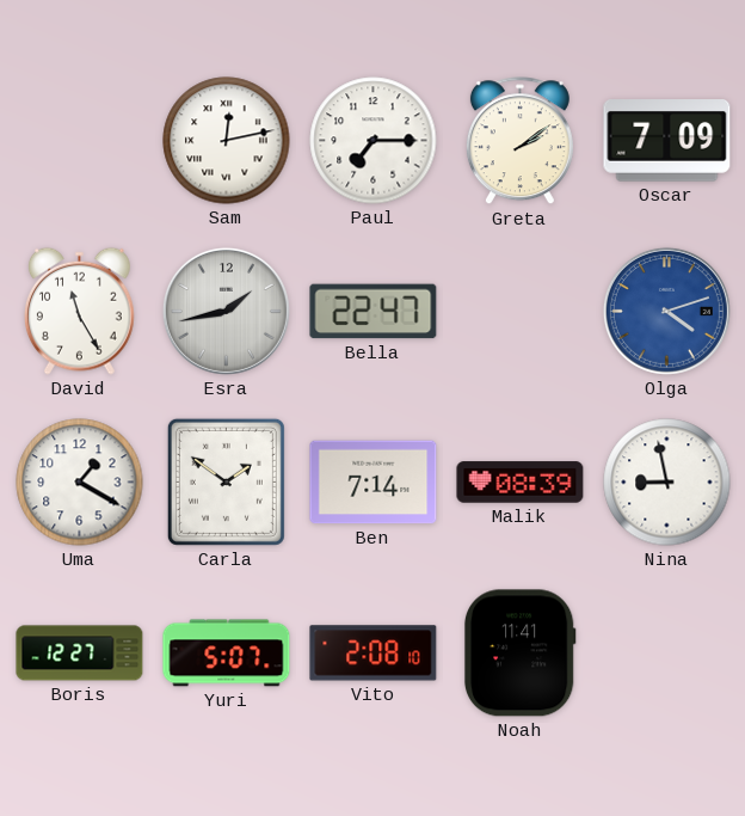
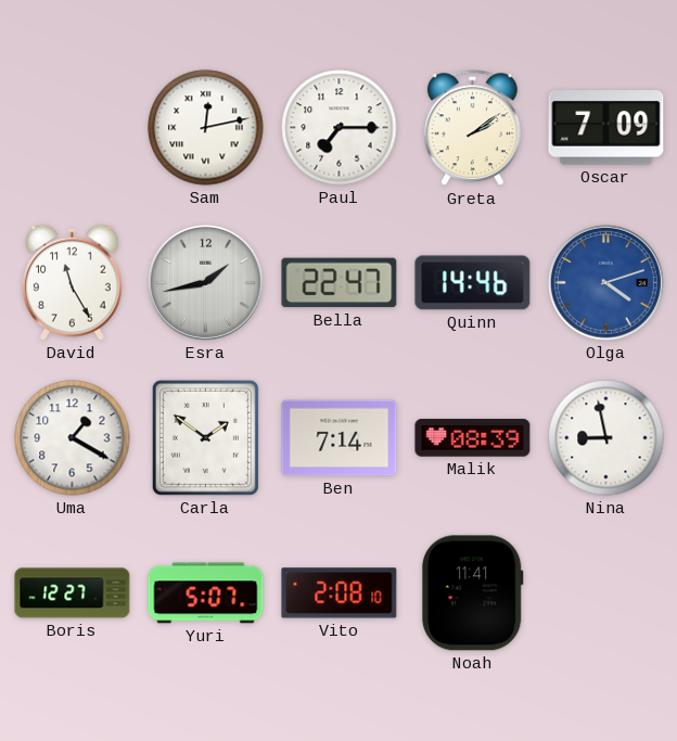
Quinn: none -> 14:46 (473, 283)
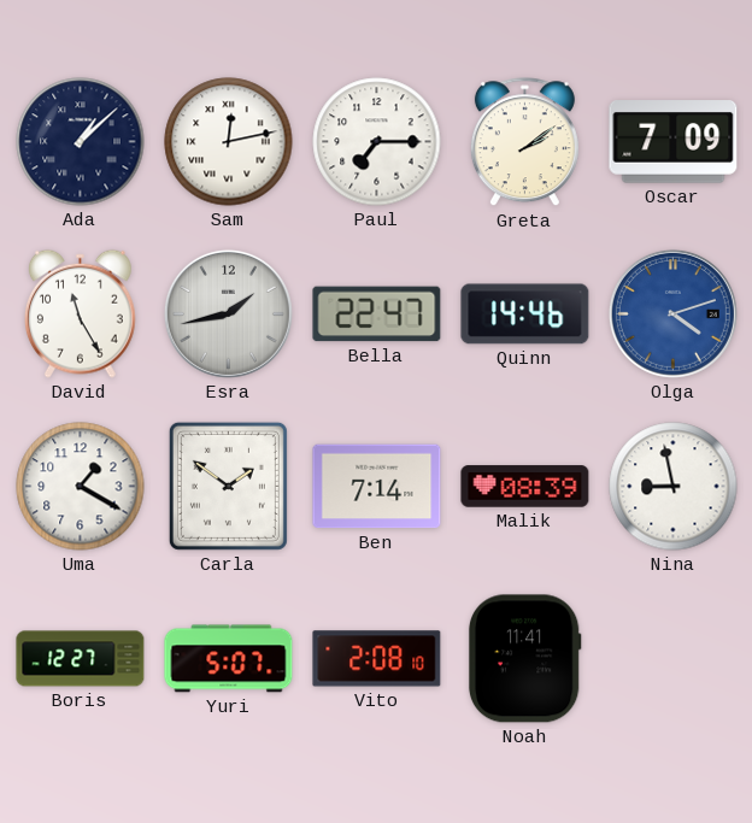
Ada: none -> 1:08 (81, 142)
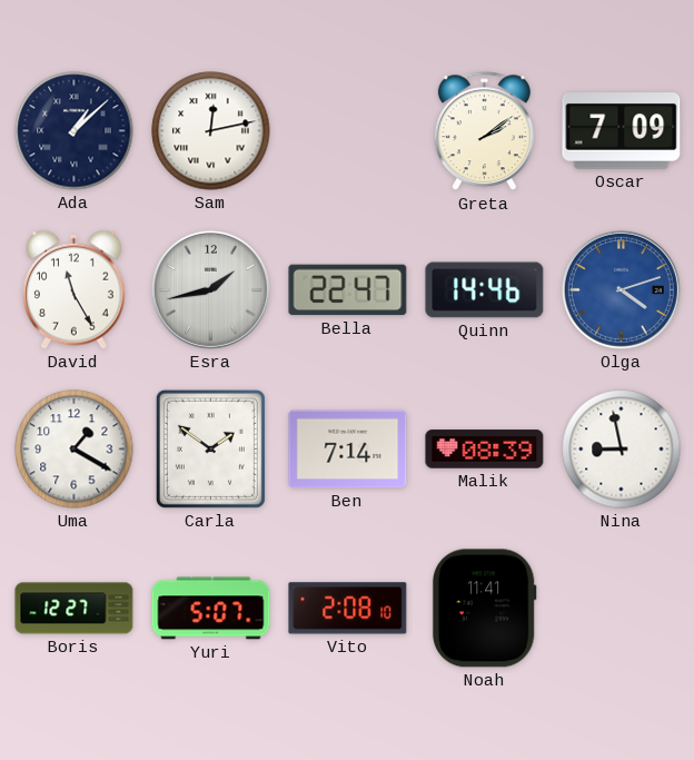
Paul: 7:15 -> none (377, 142)
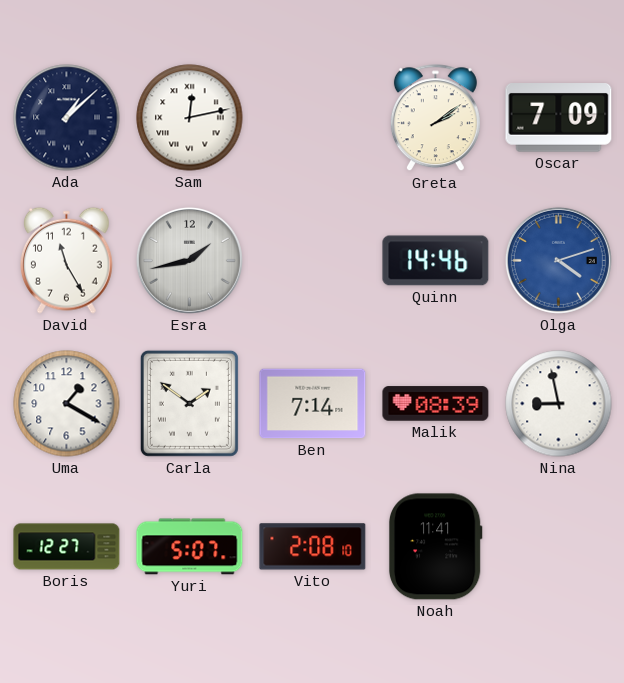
Bella: 22:47 -> none (348, 290)
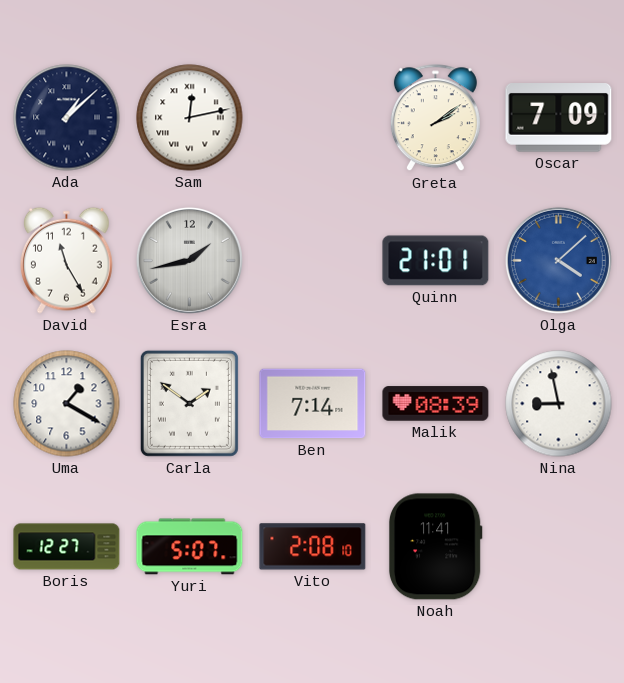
Quinn: 14:46 -> 21:01 (436, 261)
Olga: 4:12 -> 4:08 (558, 260)
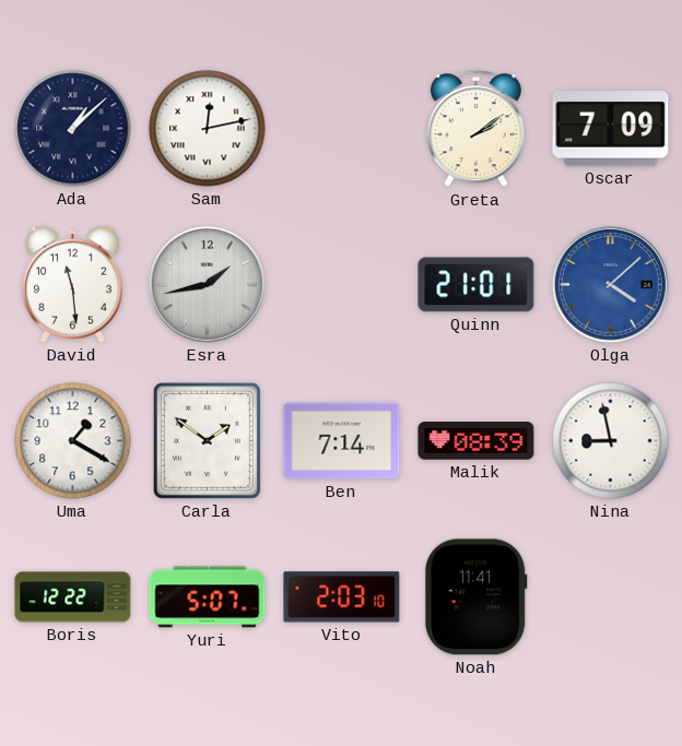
David: 11:25 -> 11:29 (72, 284)
Boris: 12:27 -> 12:22 (73, 597)
Vito: 2:08 -> 2:03 (342, 597)
